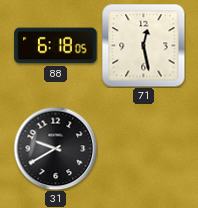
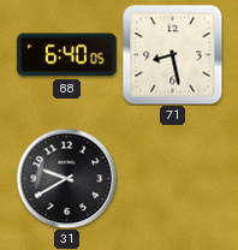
88: 6:18 -> 6:40 (67, 55)
71: 12:28 -> 8:28 (172, 55)
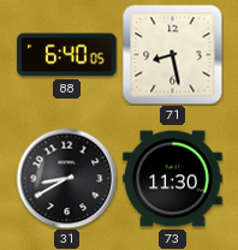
31: 9:40 -> 8:40 (66, 178)
73: none -> 11:30 (173, 179)
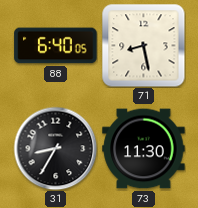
31: 8:40 -> 8:35 (55, 148)
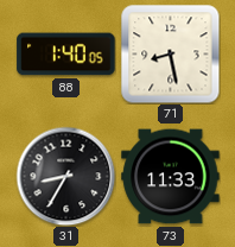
88: 6:40 -> 1:40 (66, 55)
73: 11:30 -> 11:33 (171, 177)
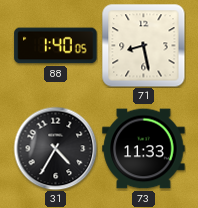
31: 8:35 -> 4:35 (55, 148)
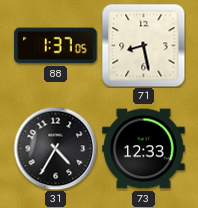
88: 1:40 -> 1:37 (56, 46)
73: 11:33 -> 12:33 (144, 149)
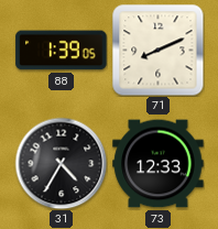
88: 1:37 -> 1:39 (62, 51)
71: 8:28 -> 8:11 (157, 51)
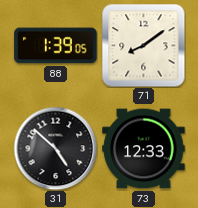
71: 8:11 -> 8:09 (143, 46)
31: 4:35 -> 4:52 (55, 148)
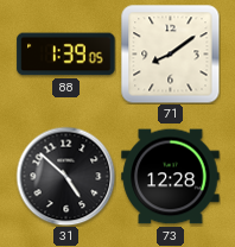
73: 12:33 -> 12:28 (171, 177)
